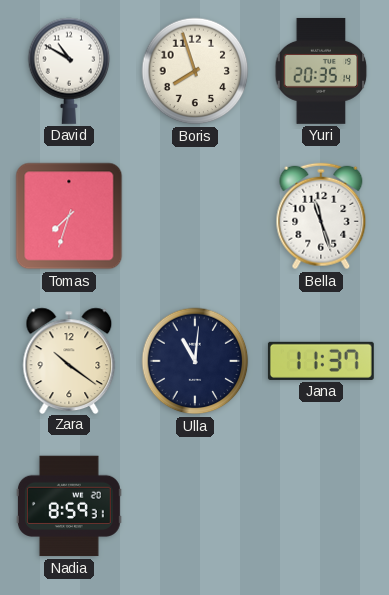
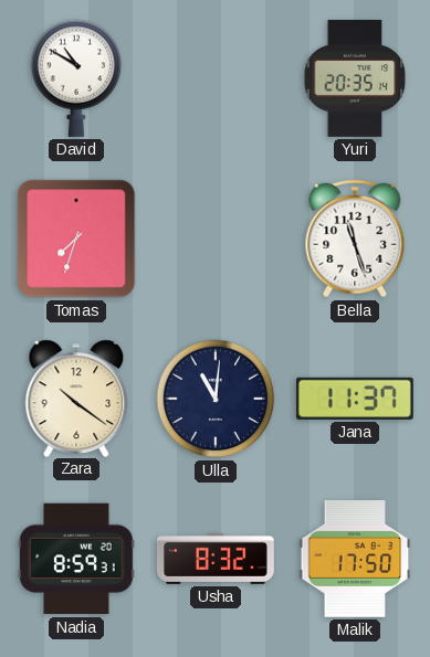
Boris: 7:57 -> none (195, 71)
Usha: none -> 8:32 (216, 559)
Malik: none -> 17:50 (355, 559)
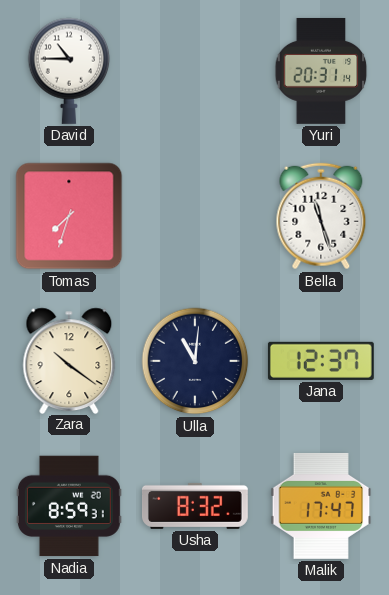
David: 10:50 -> 10:45 (69, 71)
Yuri: 20:35 -> 20:31 (321, 71)
Jana: 11:37 -> 12:37 (321, 361)
Malik: 17:50 -> 17:47 (321, 506)
